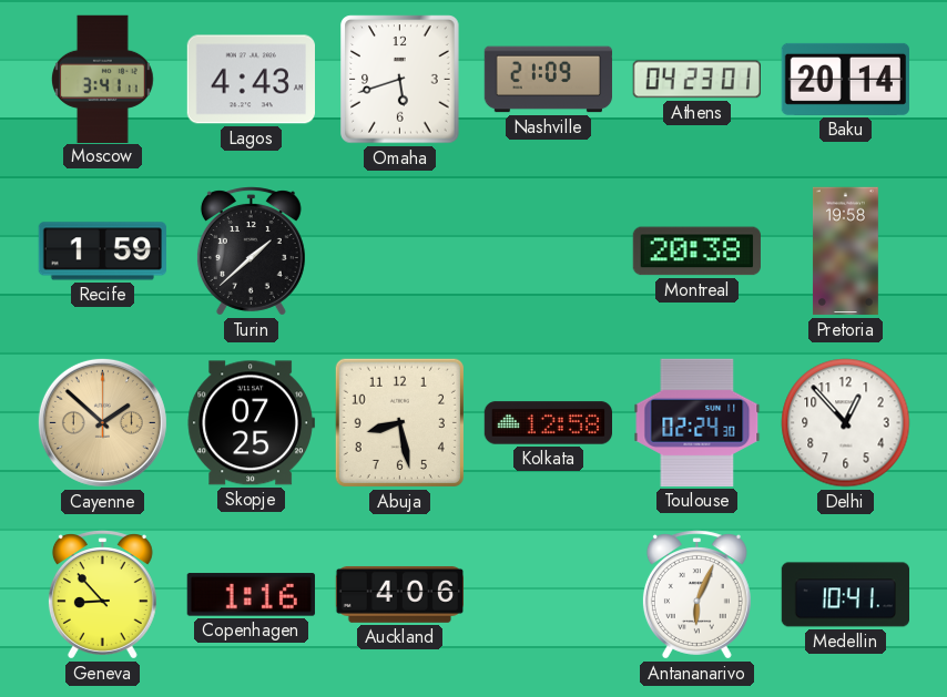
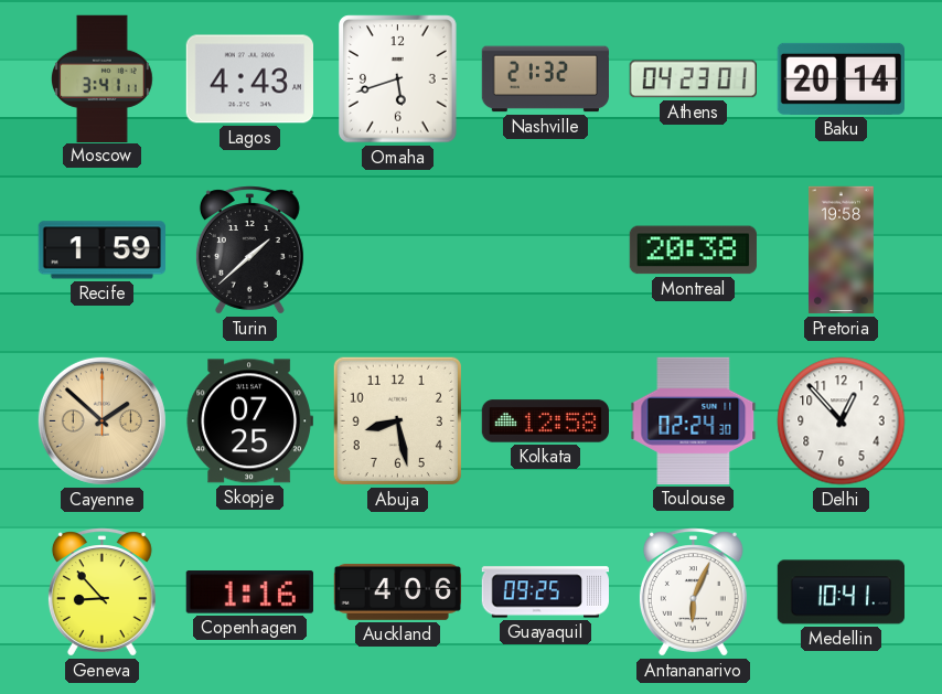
Nashville: 21:09 -> 21:32 (545, 79)
Guayaquil: none -> 09:25 (545, 592)
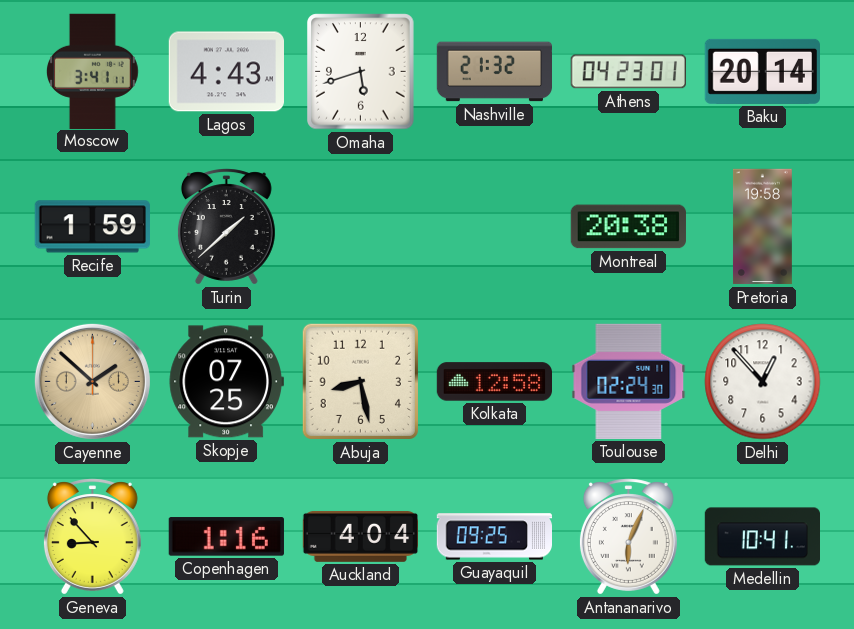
Auckland: 4:06 -> 4:04 (360, 536)
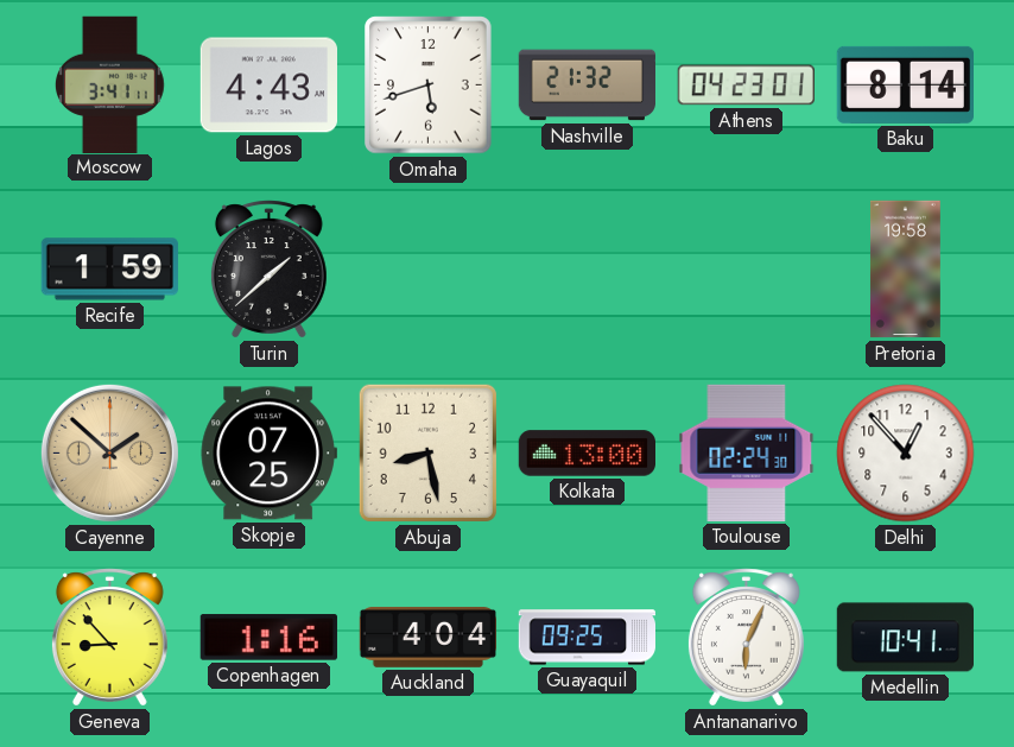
Baku: 20:14 -> 8:14 (905, 84)
Montreal: 20:38 -> none (628, 227)
Kolkata: 12:58 -> 13:00 (587, 454)
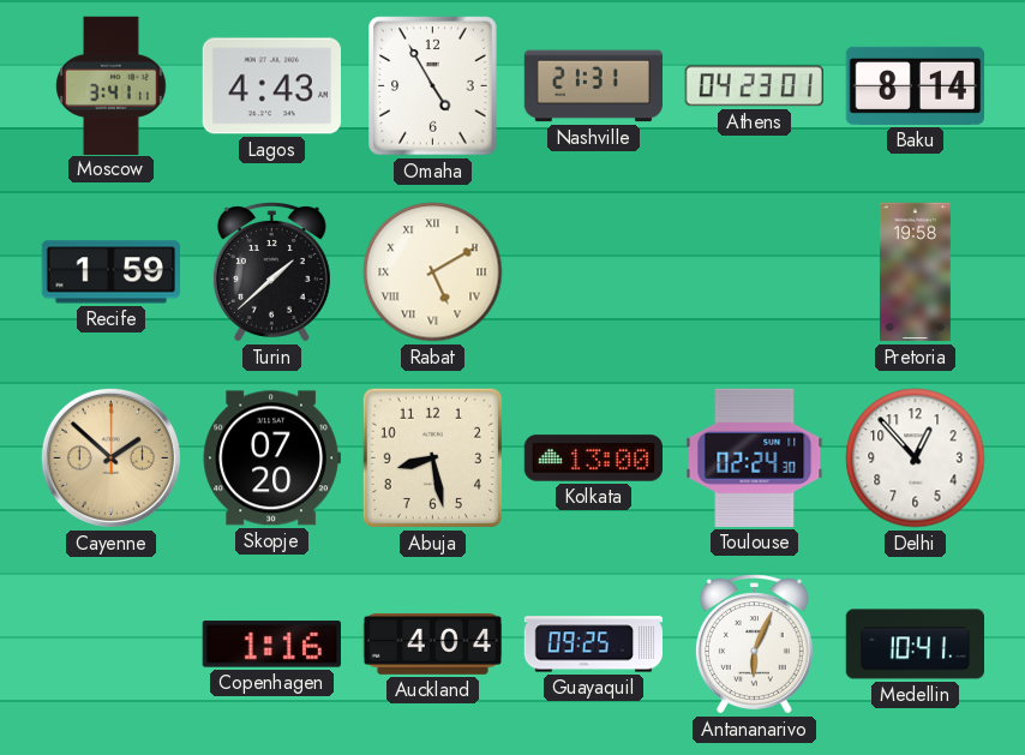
Omaha: 5:42 -> 4:55 (433, 86)
Nashville: 21:32 -> 21:31 (593, 86)
Rabat: none -> 5:10 (433, 272)
Skopje: 07:25 -> 07:20 (271, 459)
Geneva: 8:53 -> none (109, 638)
